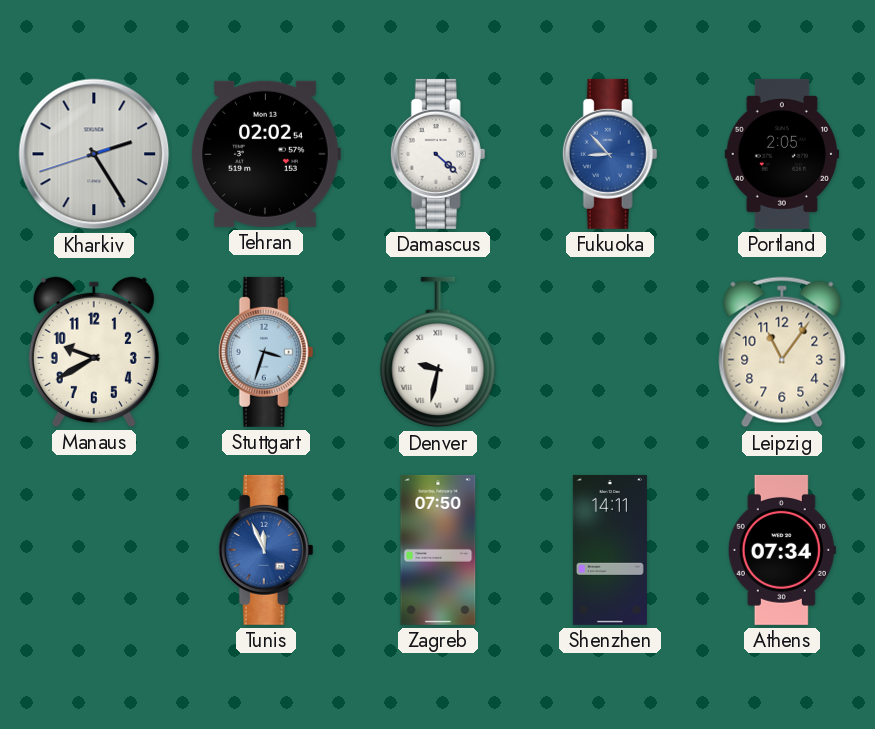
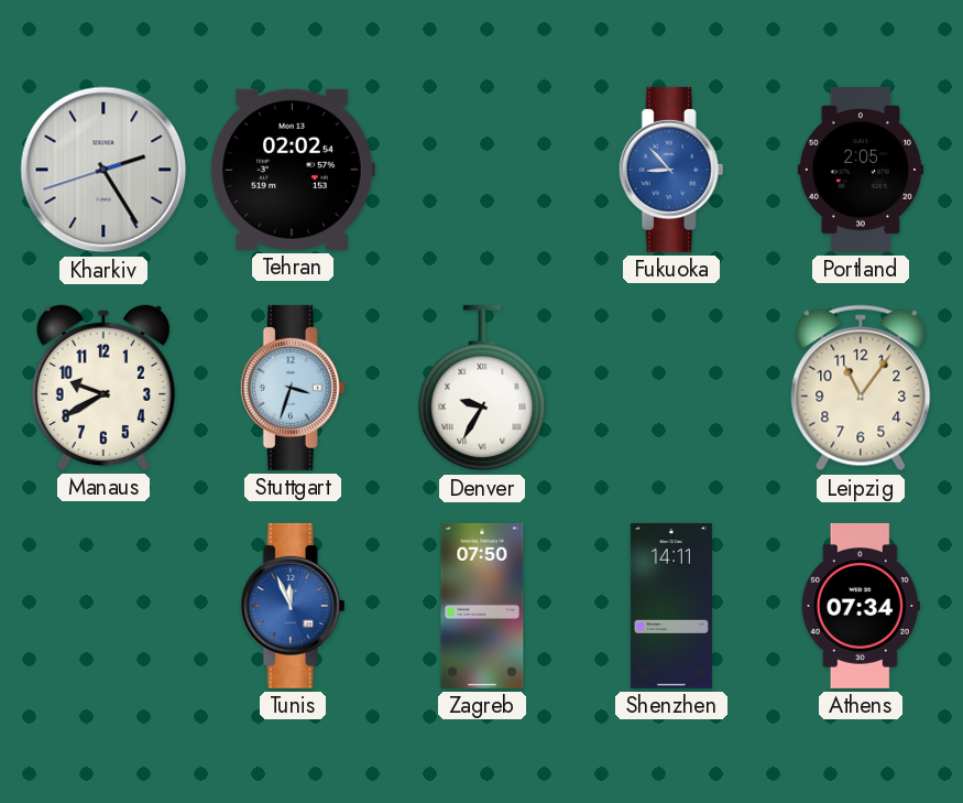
Damascus: 4:22 -> none (438, 154)
Denver: 9:32 -> 9:35 (482, 388)
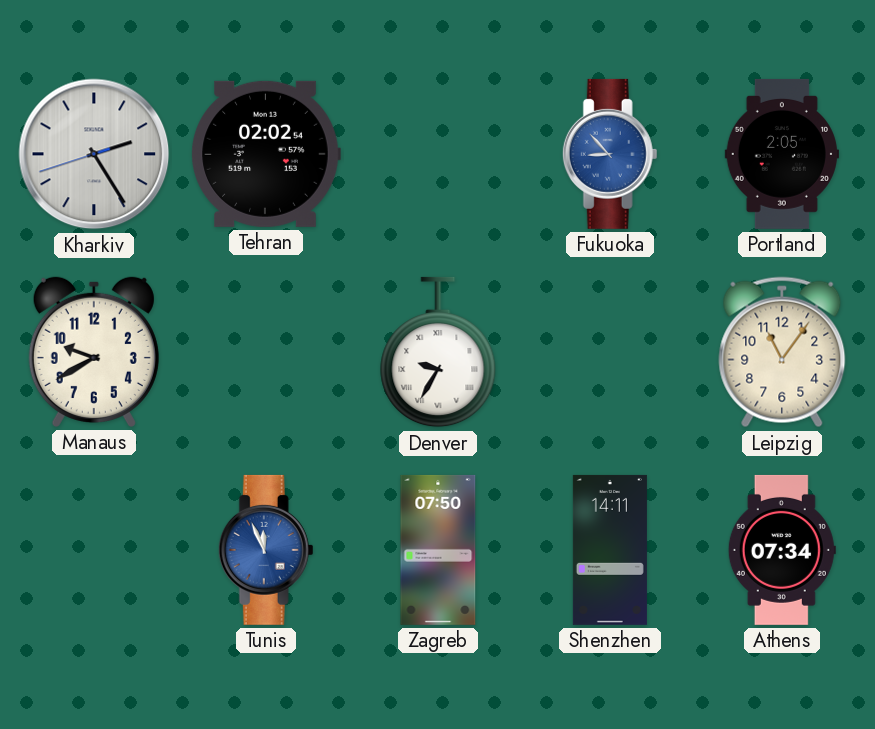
Stuttgart: 3:33 -> none (293, 388)
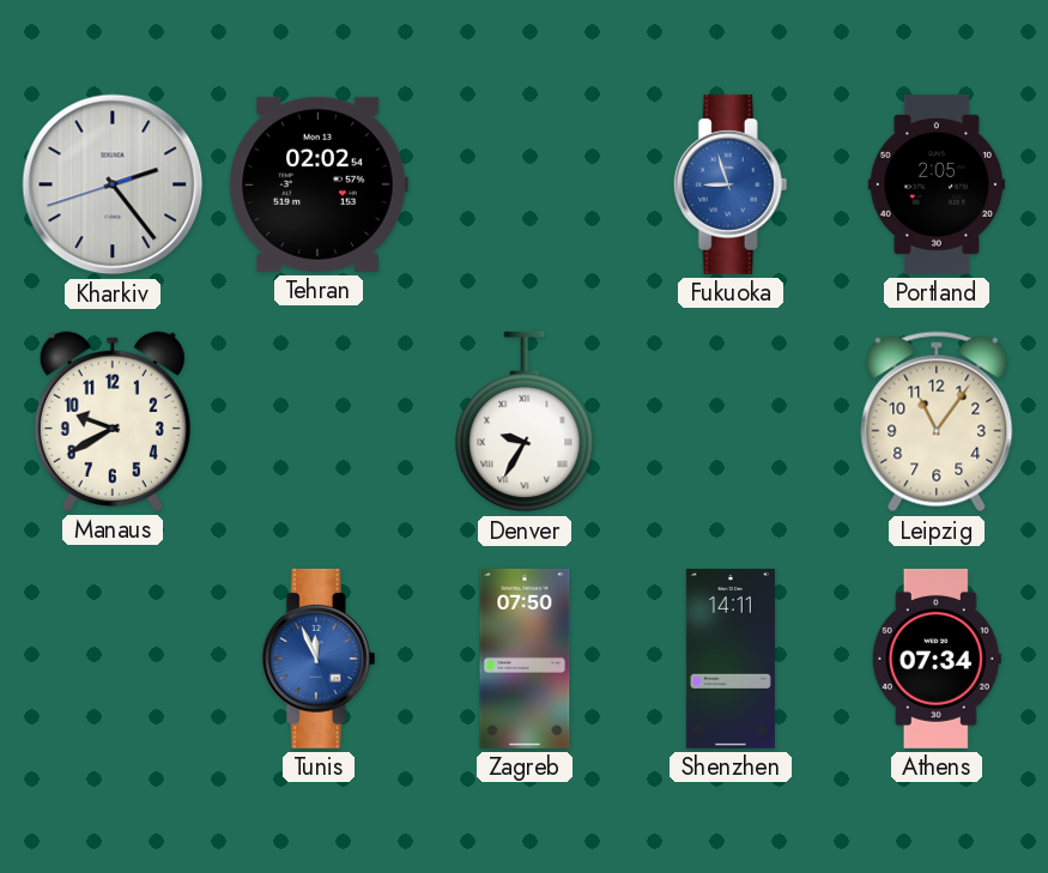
Kharkiv: 2:24 -> 2:23 (113, 184)
Fukuoka: 8:53 -> 8:57 (731, 184)
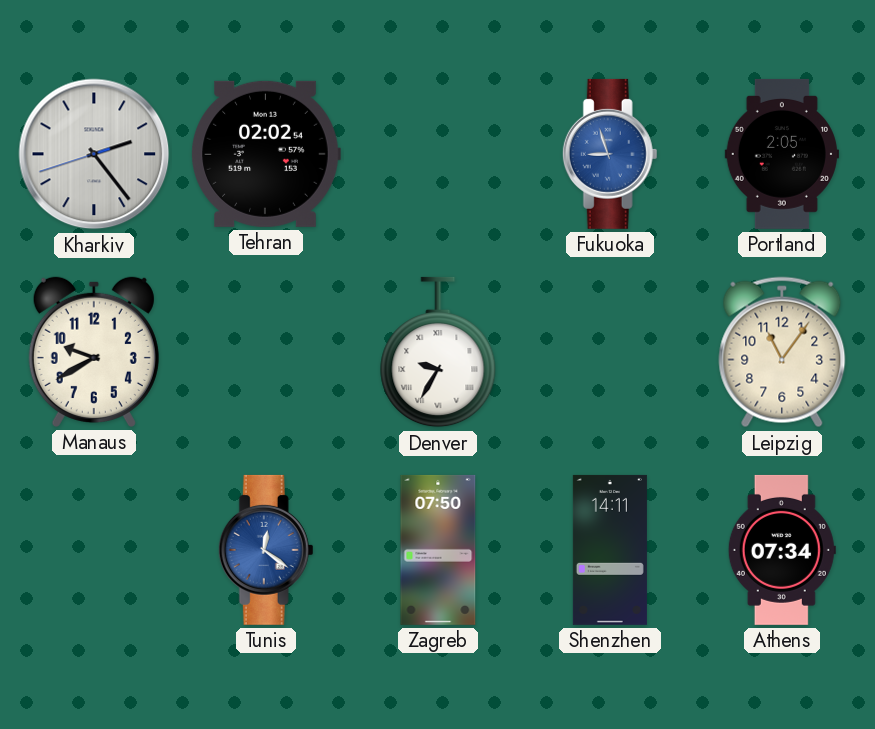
Tunis: 11:56 -> 12:21 (266, 550)
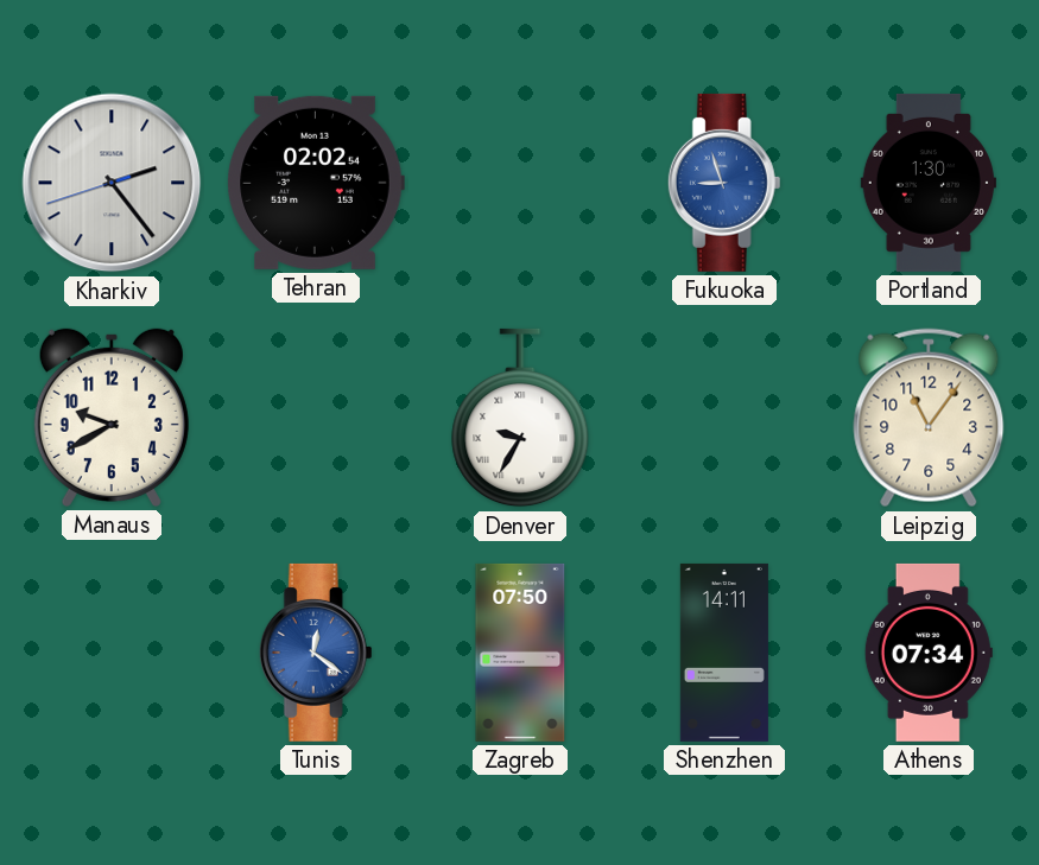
Portland: 2:05 -> 1:30 (929, 183)
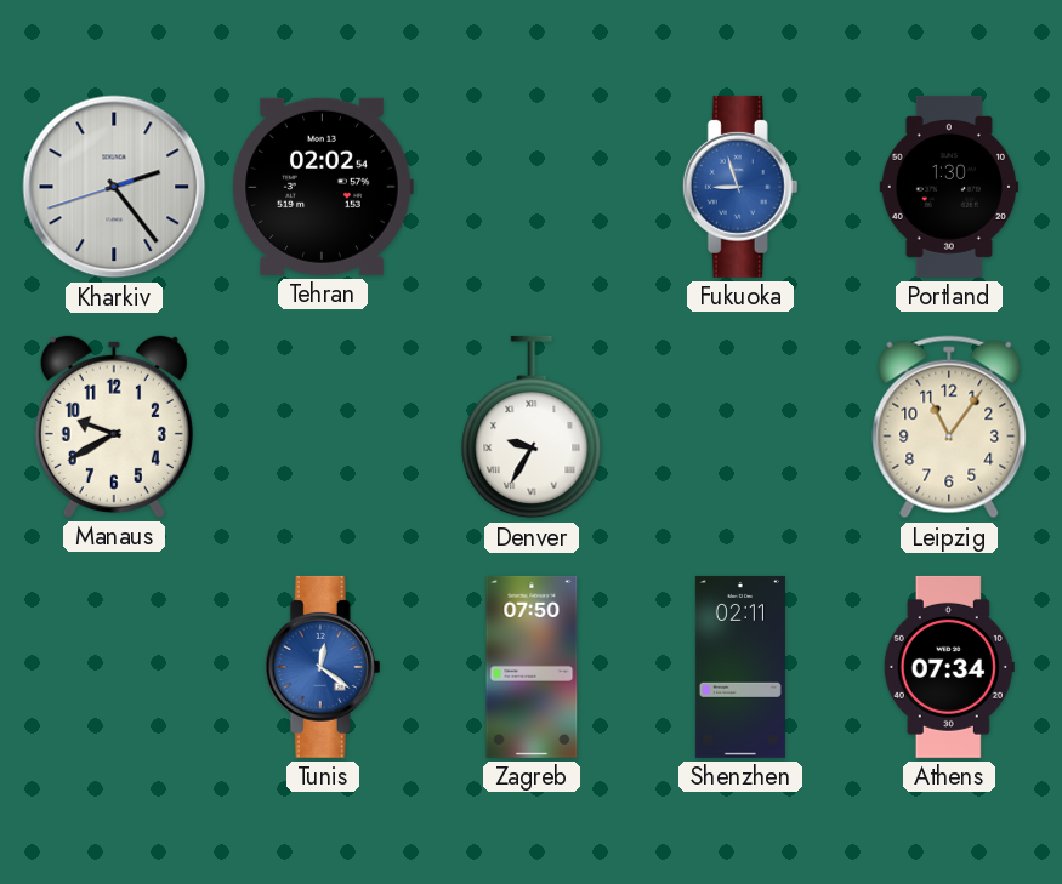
Shenzhen: 14:11 -> 02:11 (740, 667)
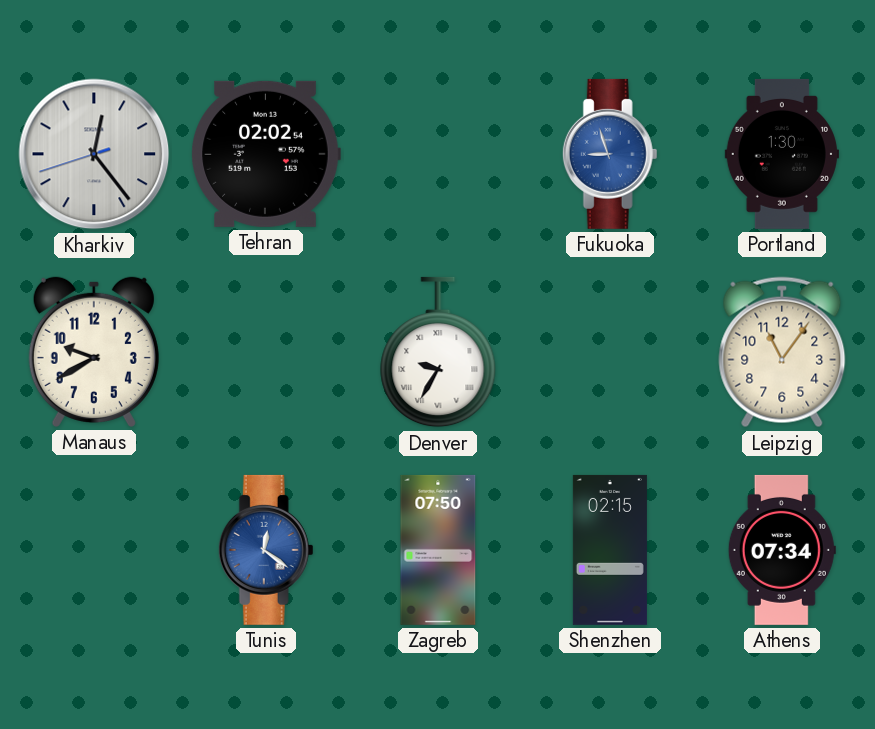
Kharkiv: 2:23 -> 12:23 (94, 154)
Shenzhen: 02:11 -> 02:15 (610, 550)
